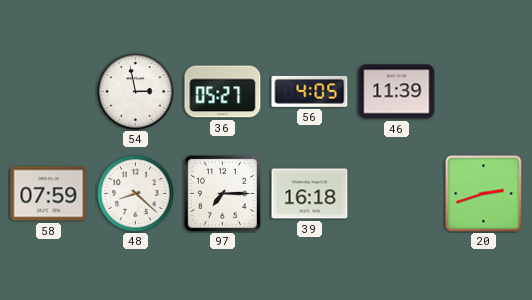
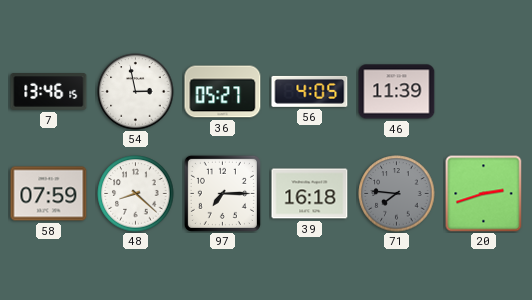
7: none -> 13:46 (49, 92)
71: none -> 7:46 (397, 194)
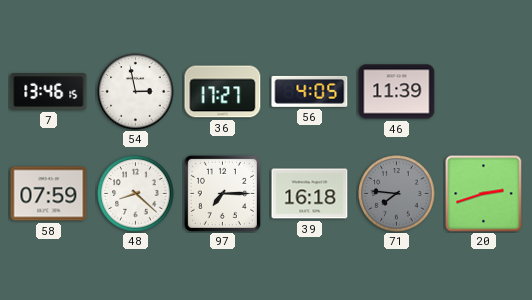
36: 05:27 -> 17:27 (223, 92)
